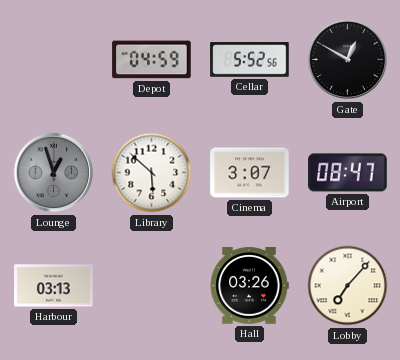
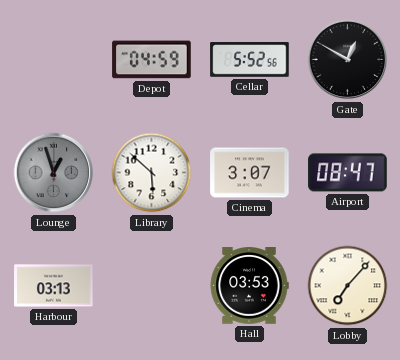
Hall: 03:26 -> 03:53 (249, 286)
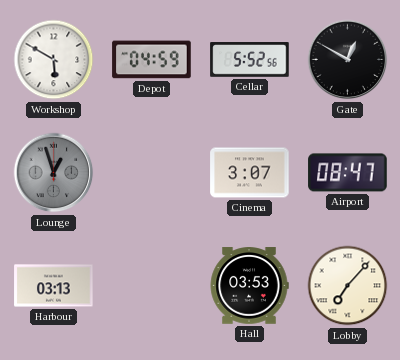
Workshop: none -> 5:50 (54, 60)
Library: 5:52 -> none (152, 173)
